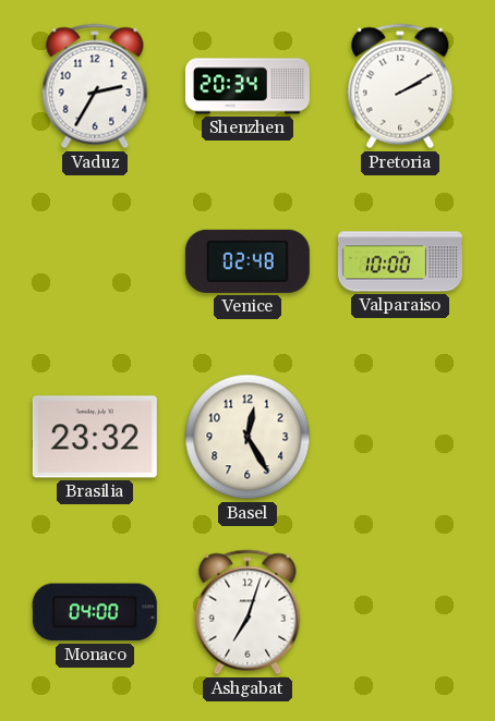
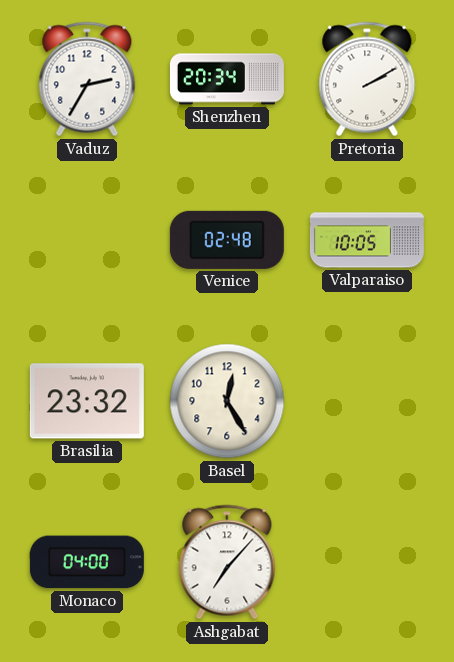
Valparaiso: 10:00 -> 10:05 (367, 240)
Ashgabat: 7:03 -> 7:07 (227, 562)
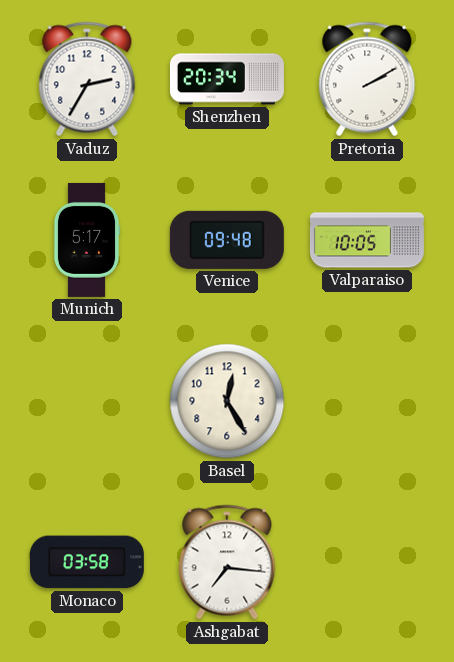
Munich: none -> 5:17 (87, 240)
Venice: 02:48 -> 09:48 (227, 240)
Brasilia: 23:32 -> none (87, 401)
Monaco: 04:00 -> 03:58 (87, 562)
Ashgabat: 7:07 -> 7:16 (227, 562)
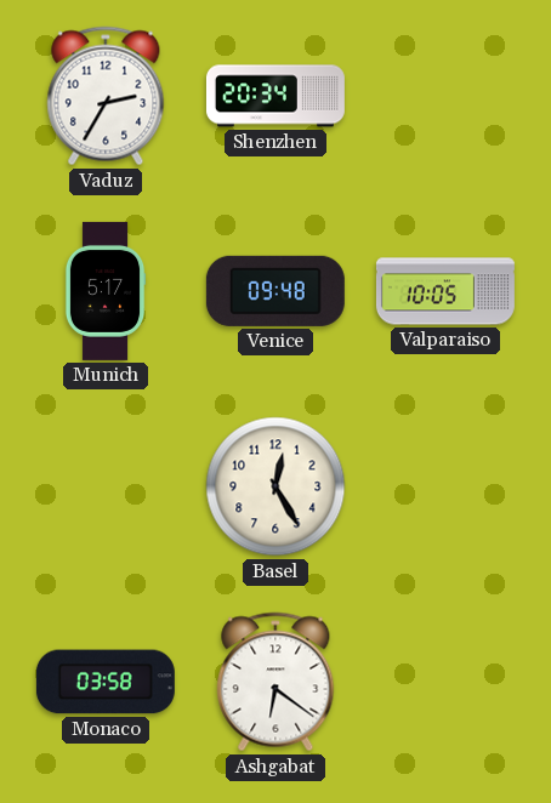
Pretoria: 2:10 -> none (367, 79)
Ashgabat: 7:16 -> 6:21 (275, 682)
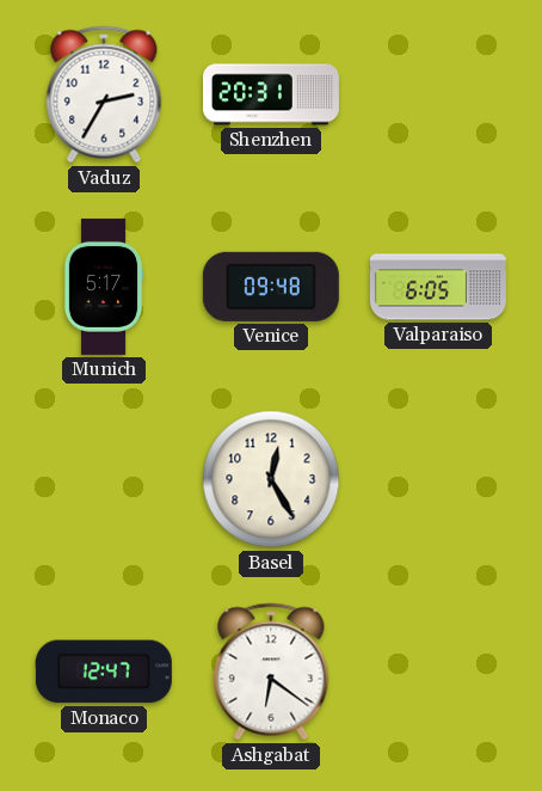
Shenzhen: 20:34 -> 20:31 (271, 94)
Valparaiso: 10:05 -> 6:05 (438, 287)
Monaco: 03:58 -> 12:47 (104, 672)
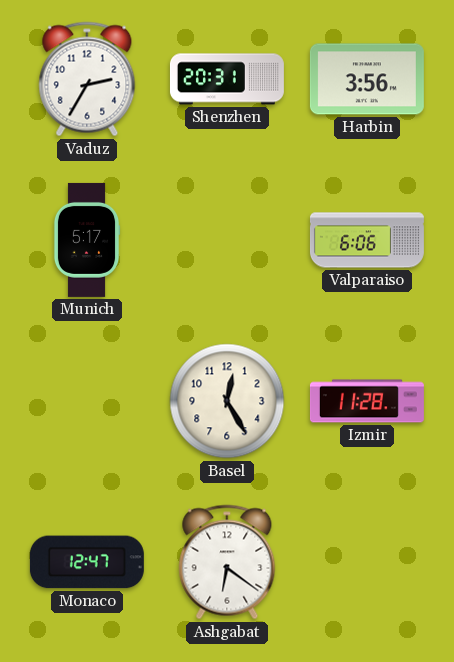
Harbin: none -> 3:56 (367, 79)
Venice: 09:48 -> none (271, 287)
Valparaiso: 6:05 -> 6:06 (367, 240)
Izmir: none -> 11:28 (367, 401)
